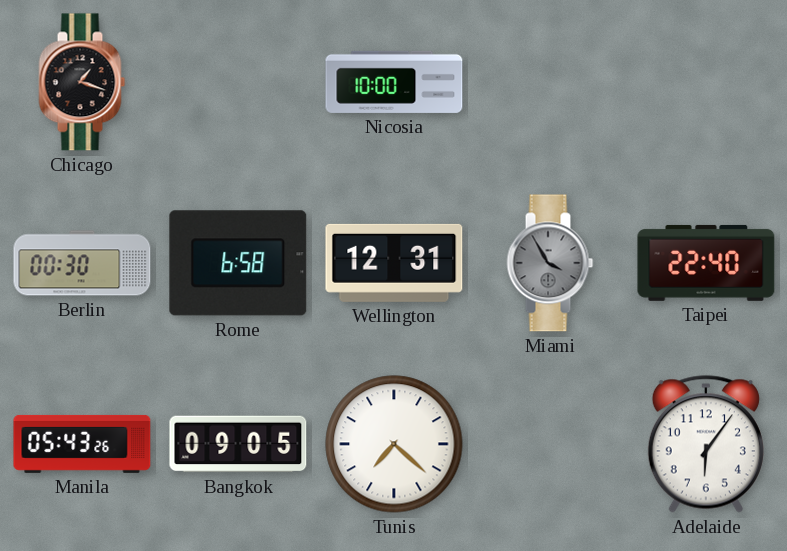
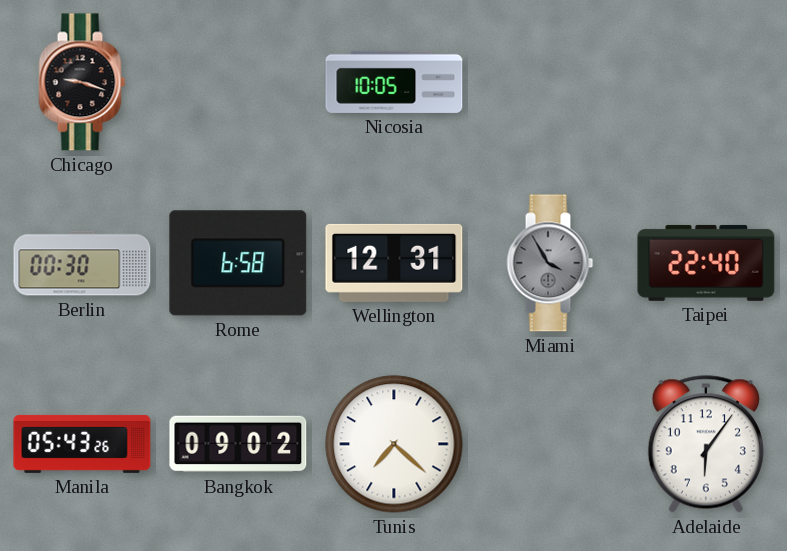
Chicago: 1:18 -> 9:18 (82, 82)
Nicosia: 10:00 -> 10:05 (394, 82)
Bangkok: 09:05 -> 09:02 (238, 444)
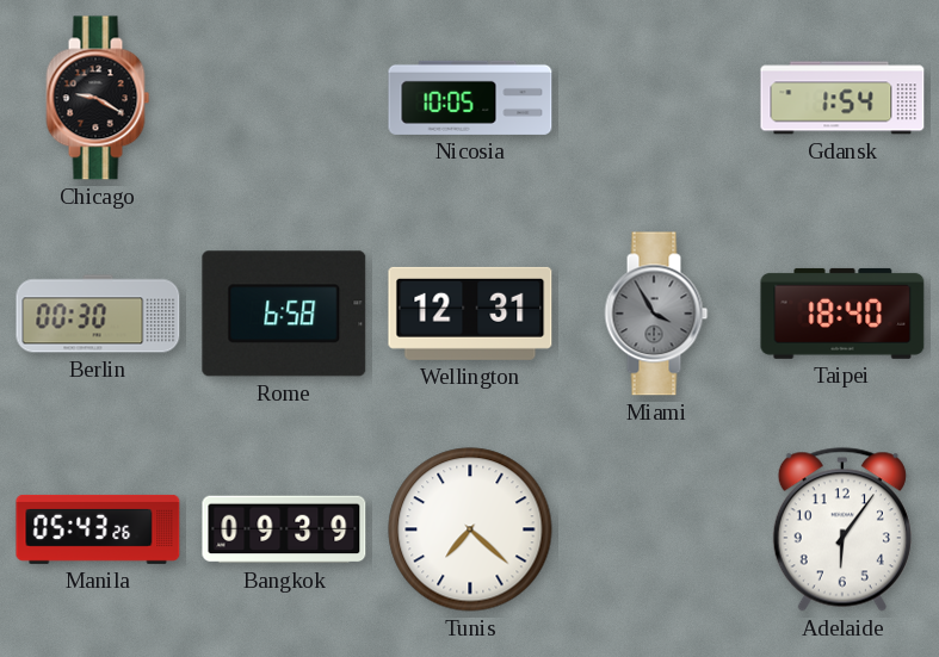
Chicago: 9:18 -> 9:20 (98, 98)
Gdansk: none -> 1:54 (842, 98)
Taipei: 22:40 -> 18:40 (842, 314)
Bangkok: 09:02 -> 09:39 (284, 529)
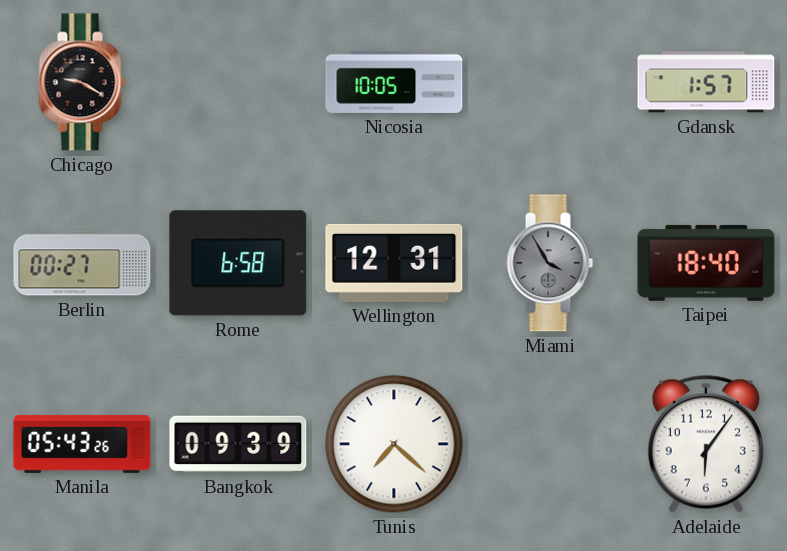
Gdansk: 1:54 -> 1:57 (706, 82)
Berlin: 00:30 -> 00:27 (82, 263)
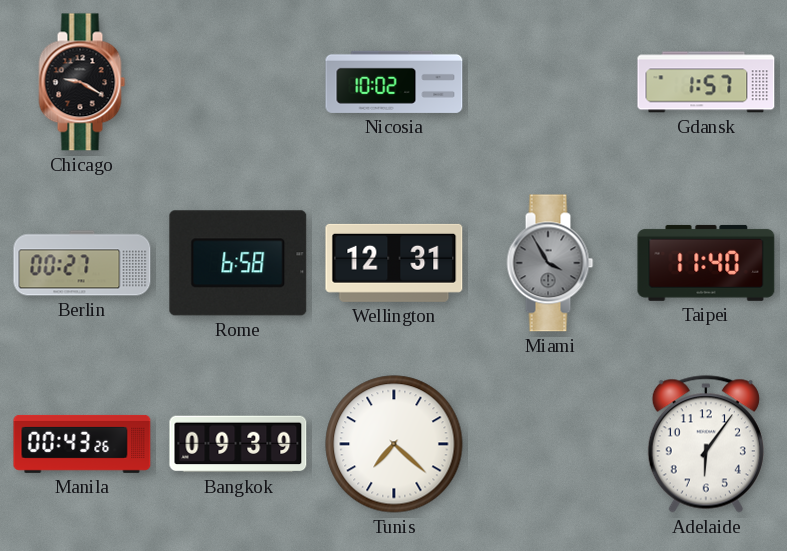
Nicosia: 10:05 -> 10:02 (394, 82)
Taipei: 18:40 -> 11:40 (706, 263)
Manila: 05:43 -> 00:43 (82, 444)
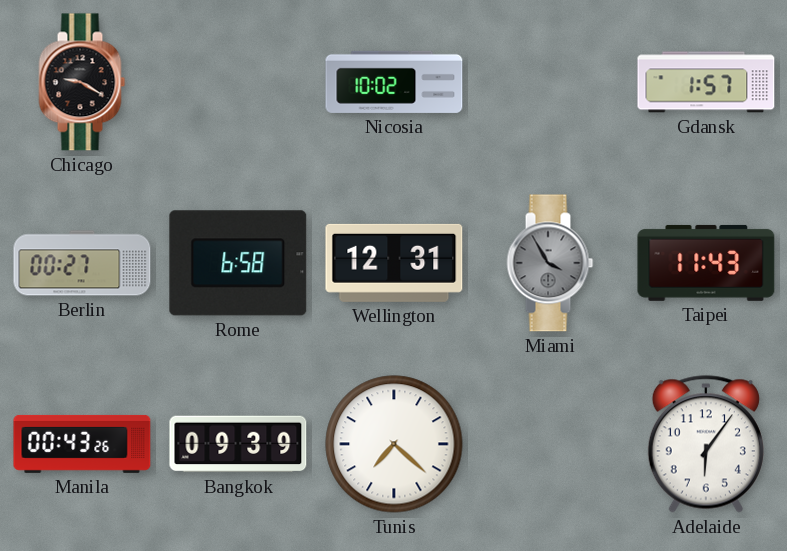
Taipei: 11:40 -> 11:43 (706, 263)
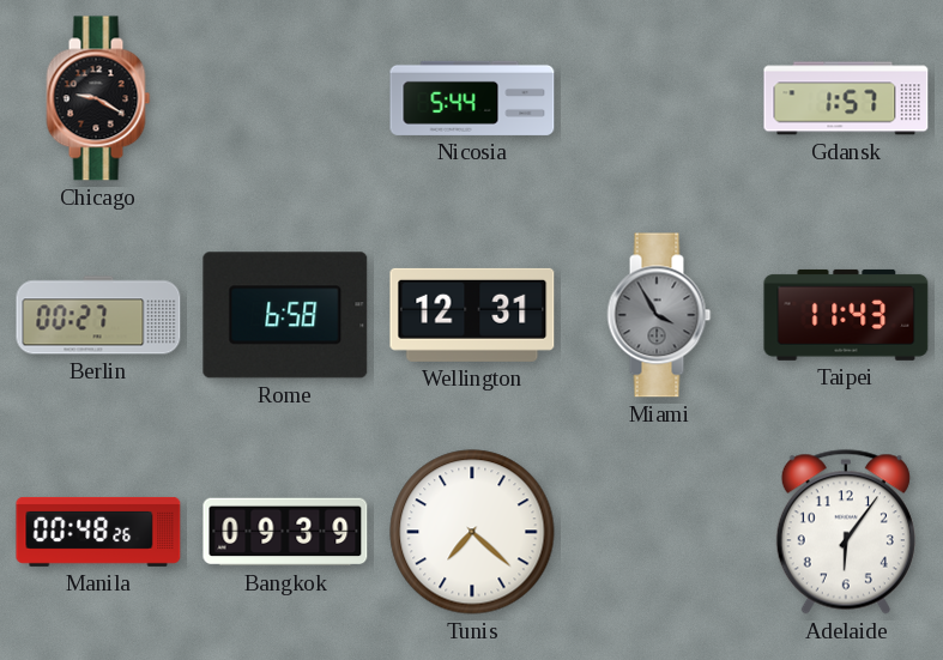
Nicosia: 10:02 -> 5:44 (472, 98)
Manila: 00:43 -> 00:48 (98, 532)
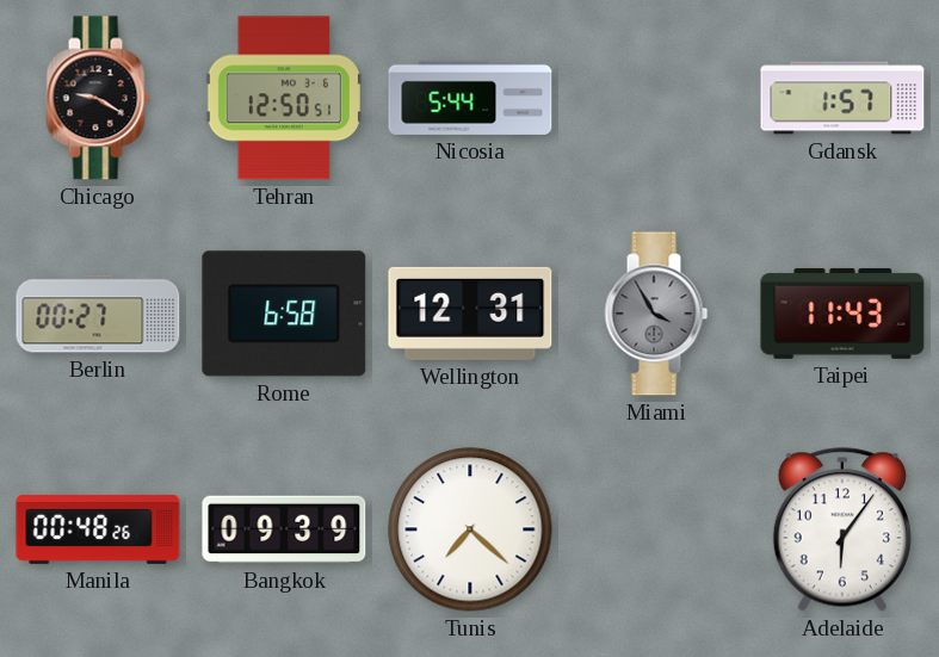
Tehran: none -> 12:50 (284, 98)
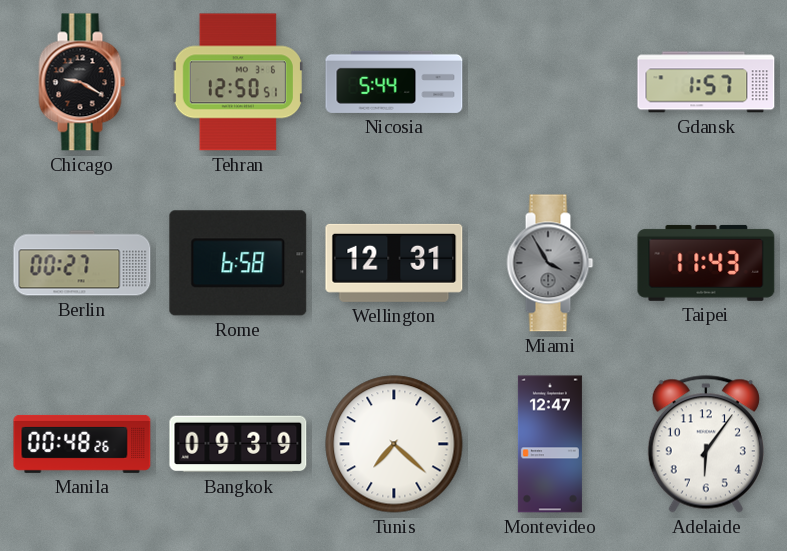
Montevideo: none -> 12:47 (550, 444)
